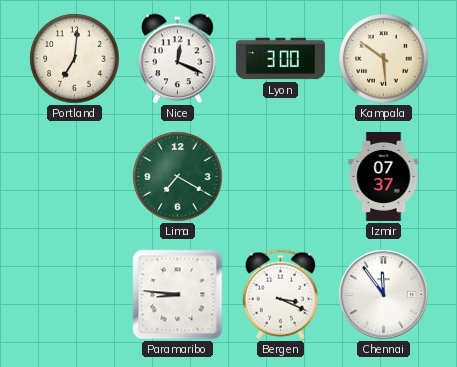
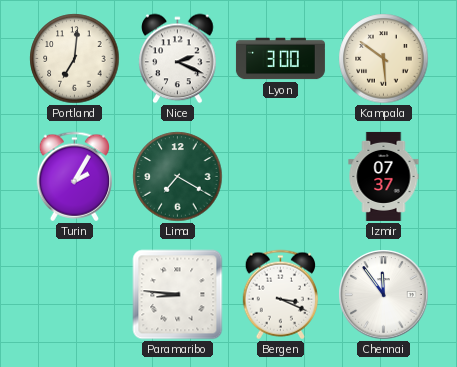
Nice: 12:19 -> 2:19 (178, 59)
Turin: none -> 2:05 (74, 177)
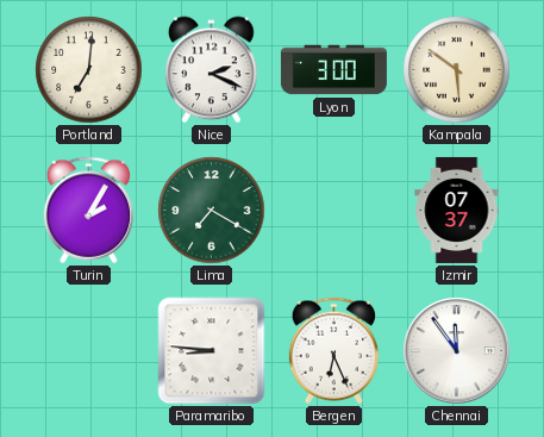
Bergen: 3:19 -> 6:26 (333, 351)
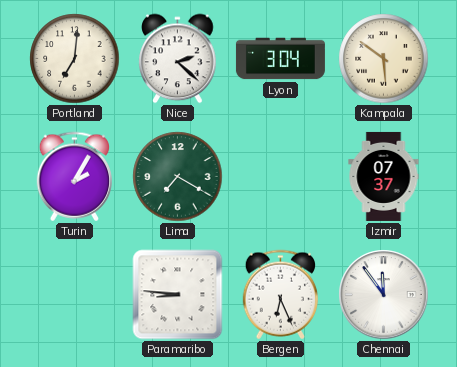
Nice: 2:19 -> 2:22 (178, 59)
Lyon: 3:00 -> 3:04 (280, 59)
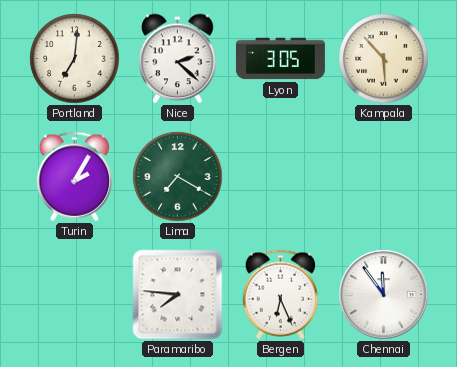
Lyon: 3:04 -> 3:05 (280, 59)
Kampala: 5:51 -> 5:53 (384, 59)
Izmir: 07:37 -> none (384, 176)
Paramaribo: 8:46 -> 7:46 (178, 295)
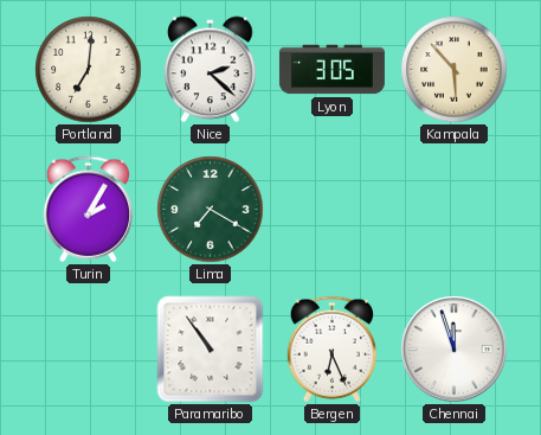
Paramaribo: 7:46 -> 10:54 (211, 350)
Chennai: 11:54 -> 11:57 (455, 350)
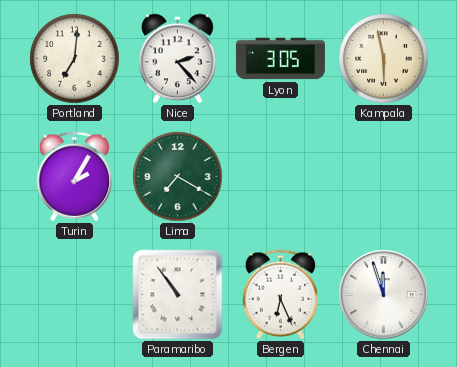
Nice: 2:22 -> 2:23 (178, 59)
Kampala: 5:53 -> 5:58 (384, 59)
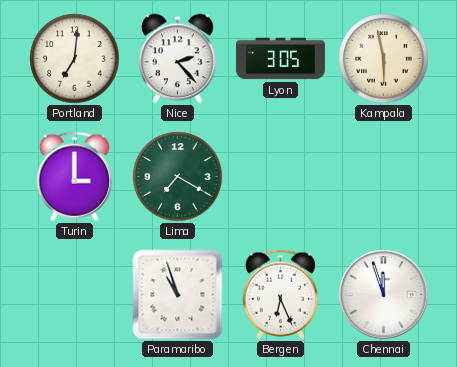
Turin: 2:05 -> 3:00 (74, 177)
Paramaribo: 10:54 -> 10:57 (178, 295)
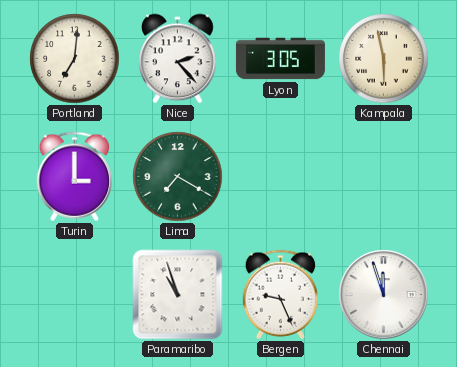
Bergen: 6:26 -> 9:26 (280, 295)
